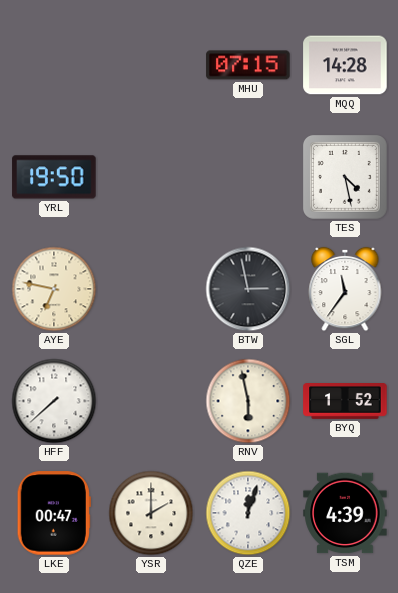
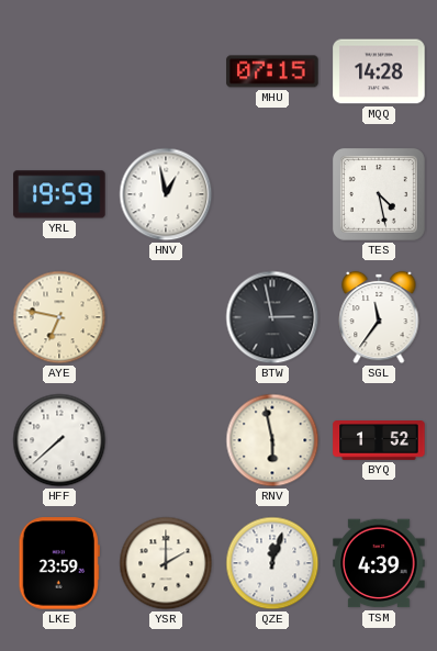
YRL: 19:50 -> 19:59 (59, 194)
HNV: none -> 12:58 (166, 194)
LKE: 00:47 -> 23:59 (59, 563)
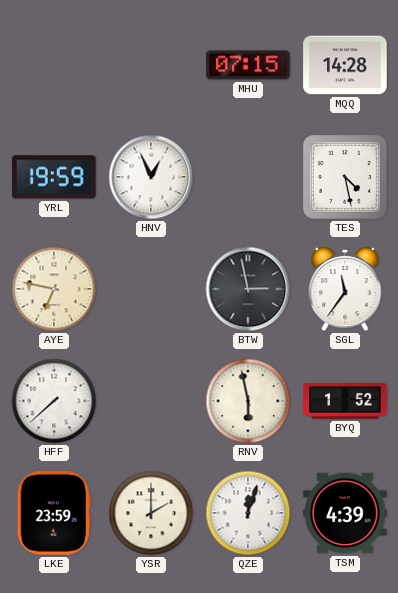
HNV: 12:58 -> 12:56 (151, 177)
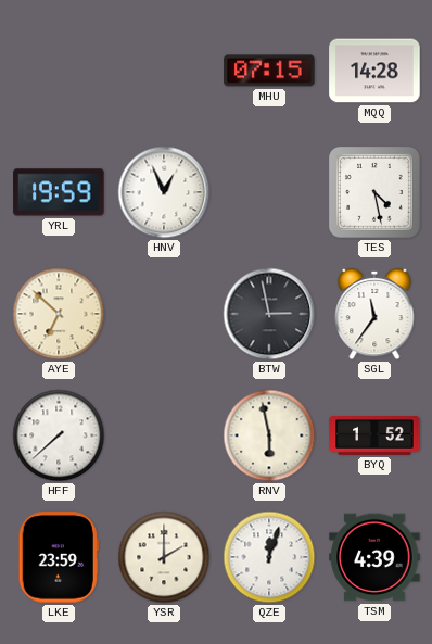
AYE: 6:47 -> 6:52 (59, 314)
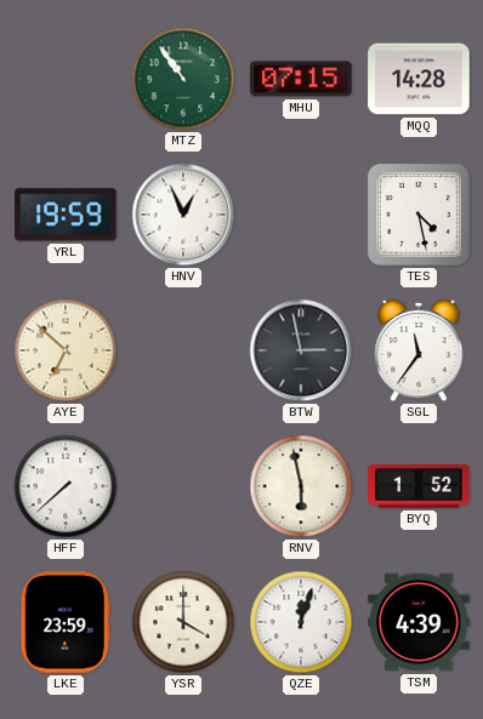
MTZ: none -> 10:54 (183, 79)
YSR: 2:00 -> 4:00 (183, 622)
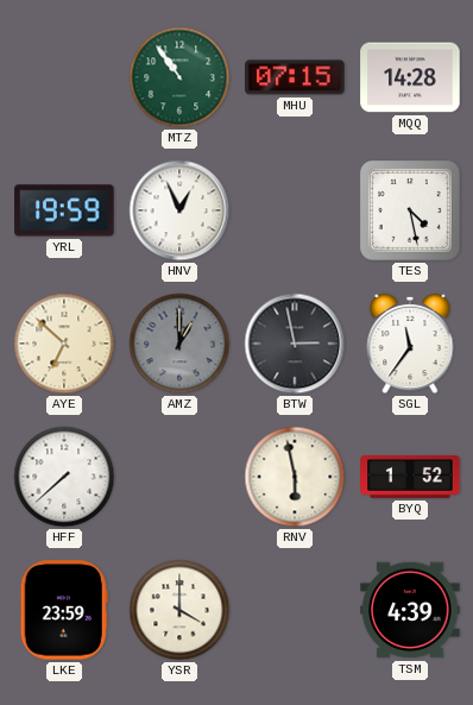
AMZ: none -> 1:00 (179, 344)
QZE: 12:03 -> none (301, 622)
